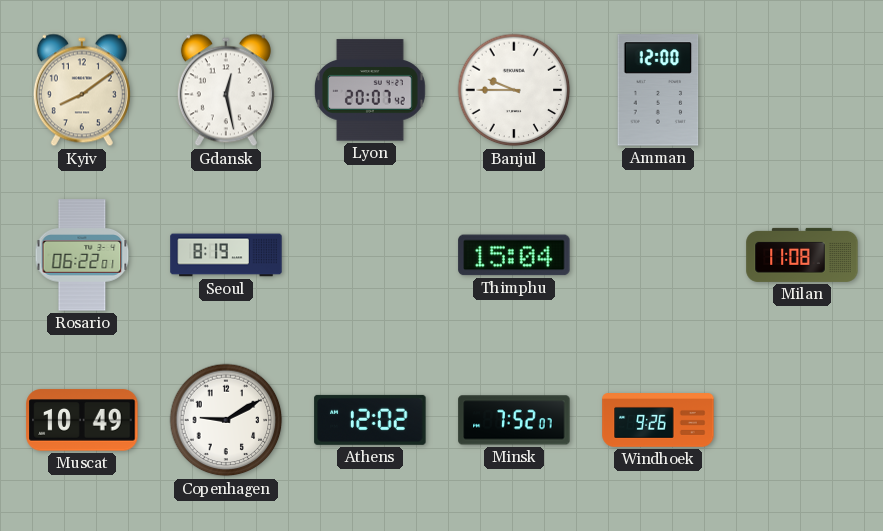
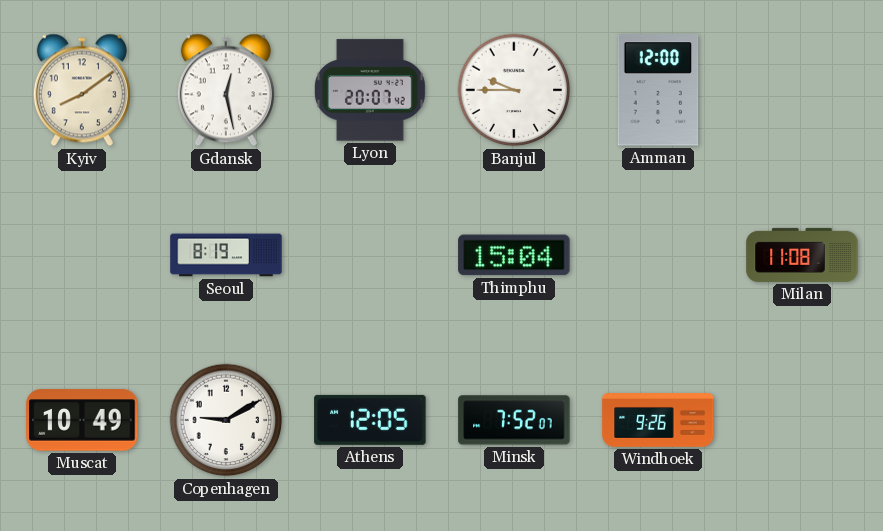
Rosario: 06:22 -> none (82, 255)
Athens: 12:02 -> 12:05 (370, 420)
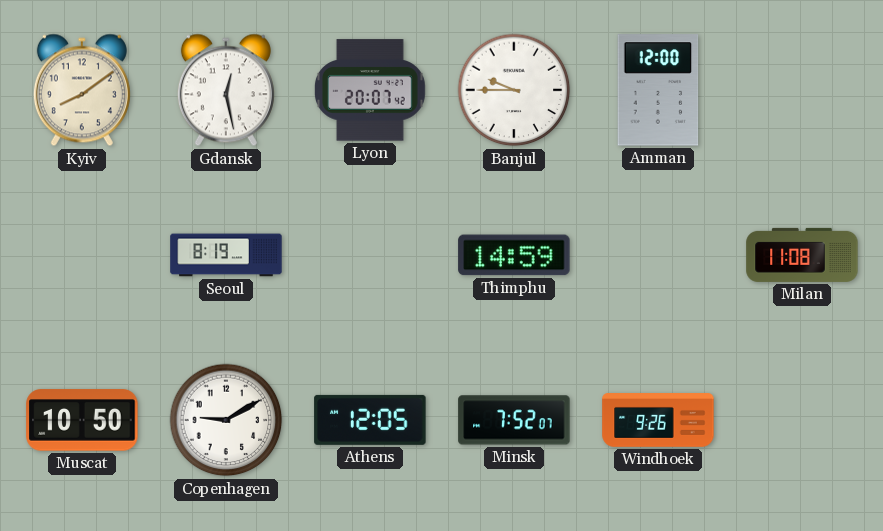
Thimphu: 15:04 -> 14:59 (514, 255)
Muscat: 10:49 -> 10:50 (82, 420)
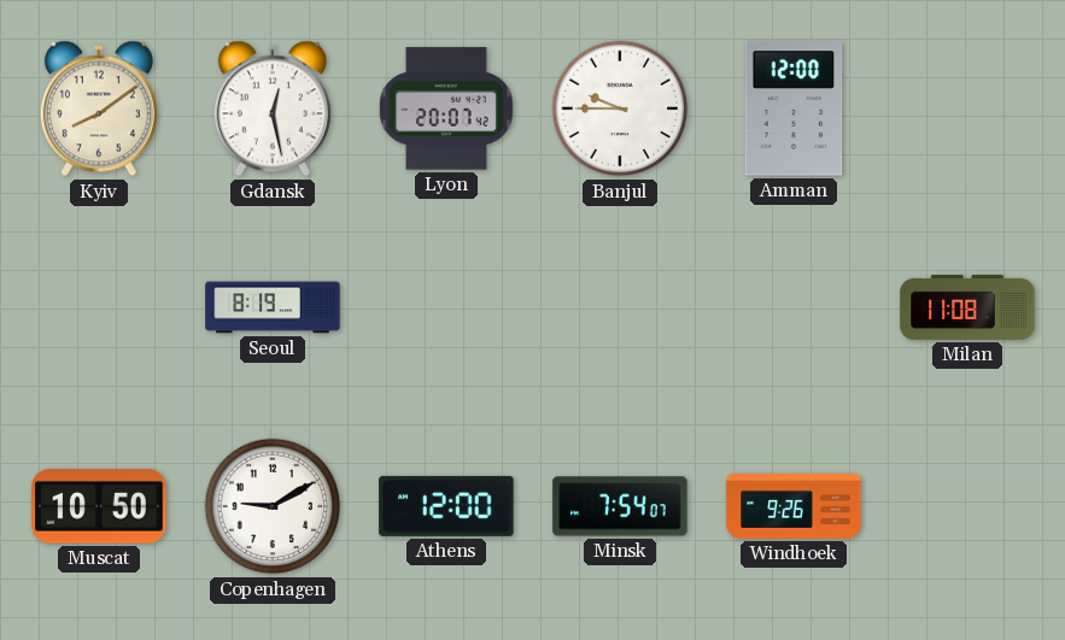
Thimphu: 14:59 -> none (514, 255)
Athens: 12:05 -> 12:00 (446, 506)
Minsk: 7:52 -> 7:54 (620, 506)
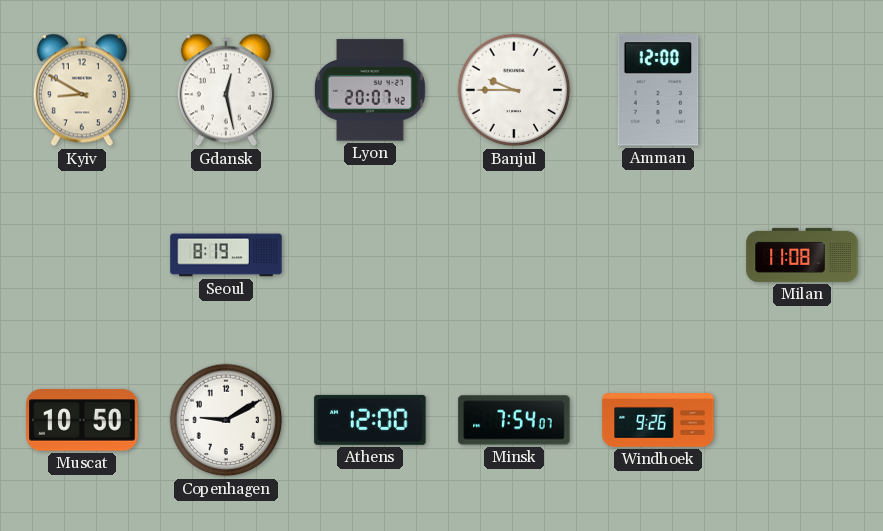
Kyiv: 8:09 -> 8:50 (82, 90)
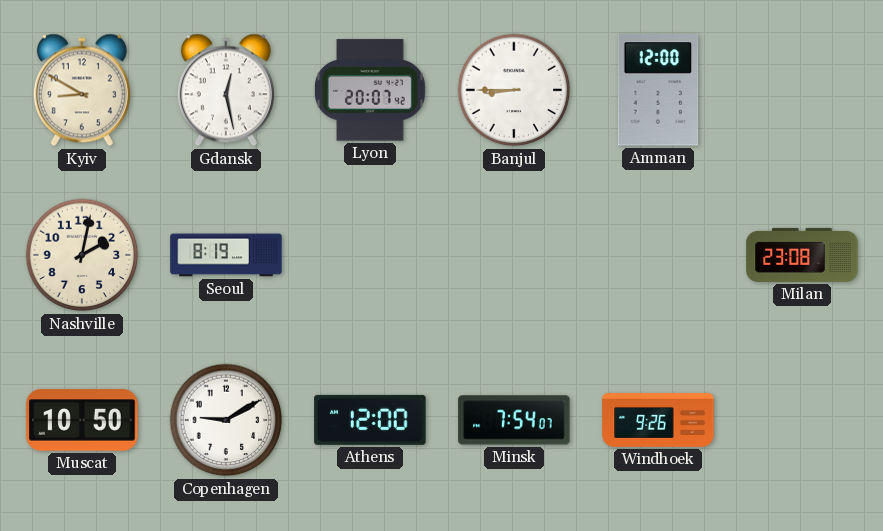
Banjul: 9:45 -> 8:45 (514, 90)
Nashville: none -> 2:02 (82, 255)
Milan: 11:08 -> 23:08 (802, 255)
